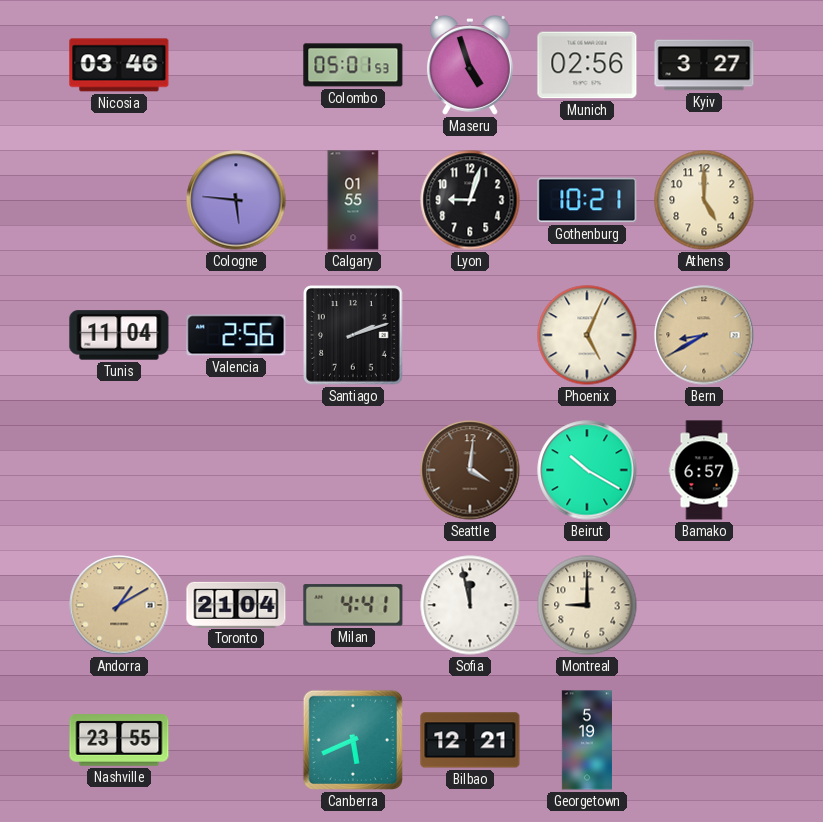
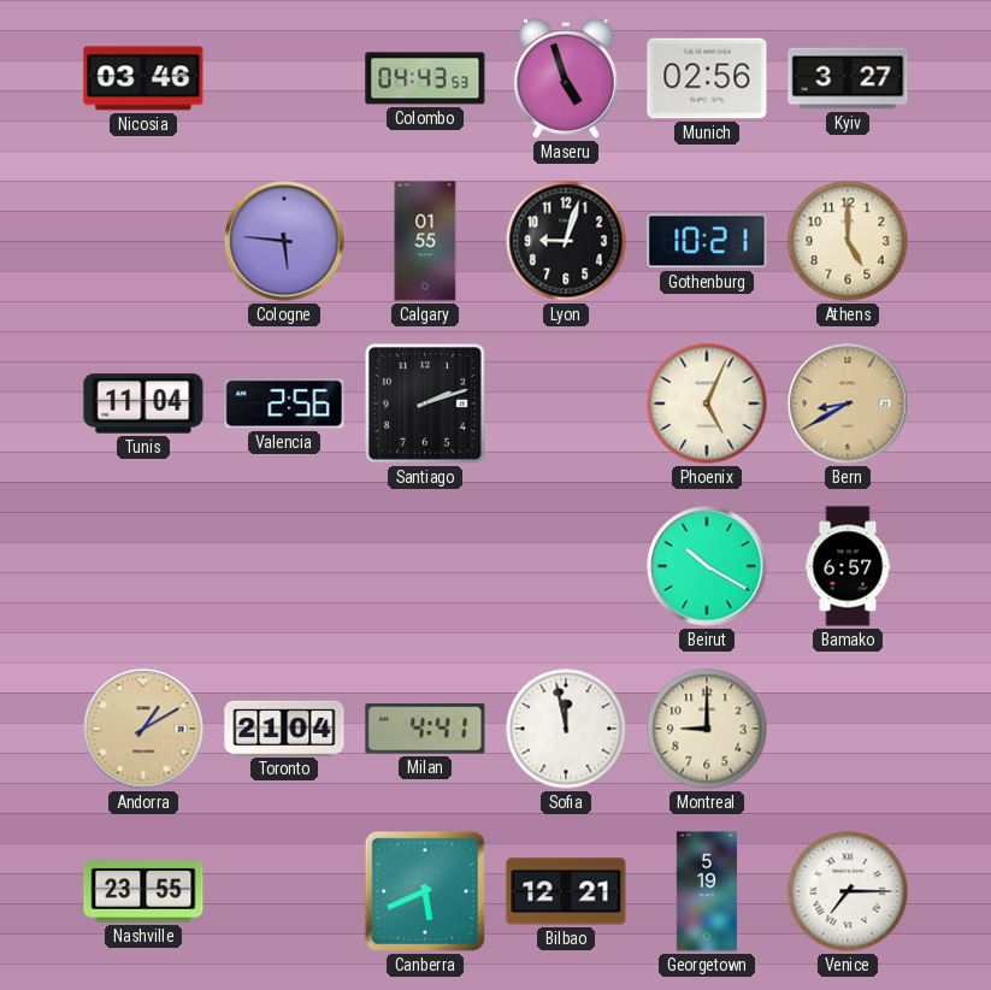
Colombo: 05:01 -> 04:43 (425, 78)
Seattle: 4:01 -> none (470, 470)
Venice: none -> 7:15 (848, 891)
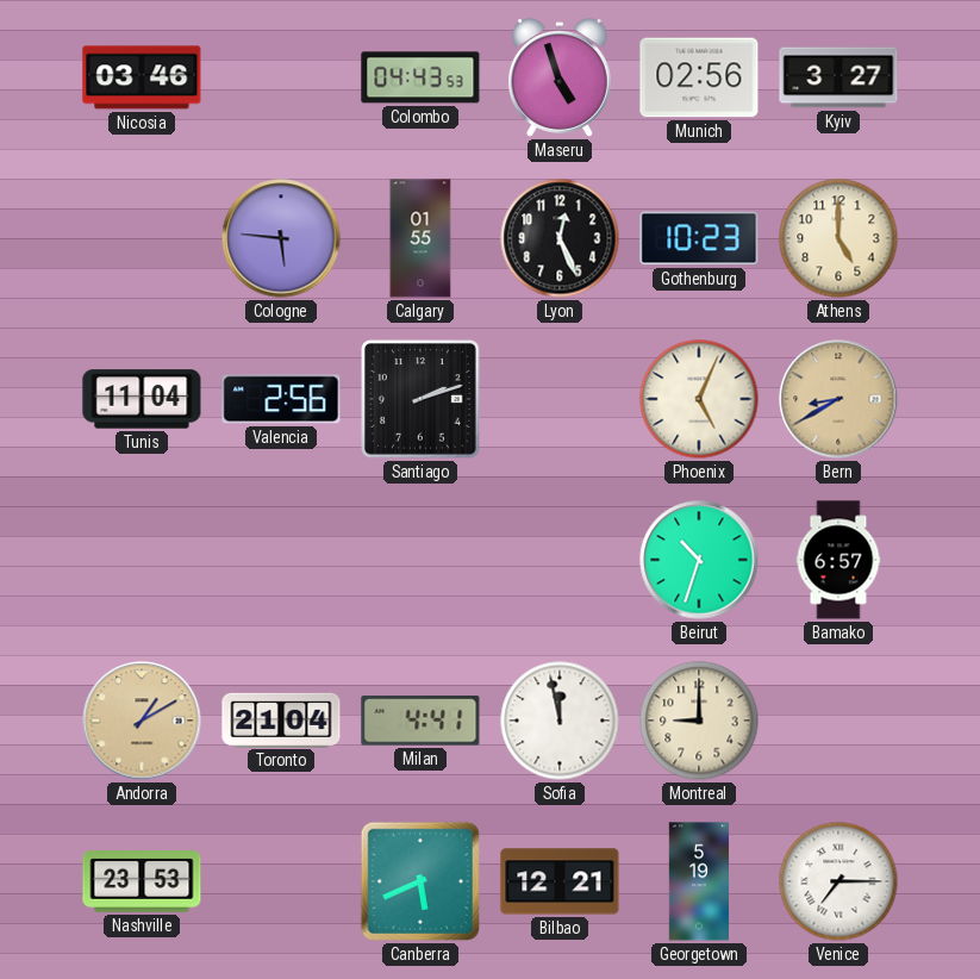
Lyon: 9:03 -> 12:26 (560, 238)
Gothenburg: 10:21 -> 10:23 (699, 238)
Beirut: 10:20 -> 10:33 (699, 560)
Nashville: 23:55 -> 23:53 (142, 881)
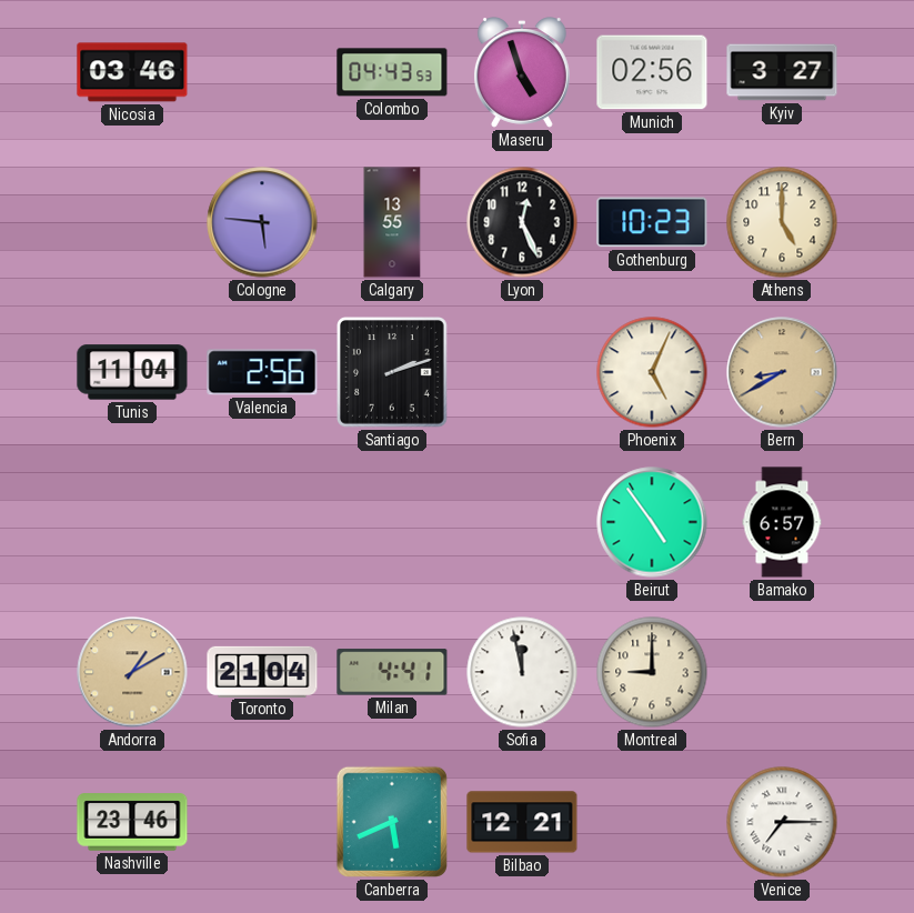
Calgary: 01:55 -> 13:55 (392, 222)
Beirut: 10:33 -> 4:54 (652, 522)
Nashville: 23:53 -> 23:46 (132, 822)
Georgetown: 5:19 -> none (699, 881)
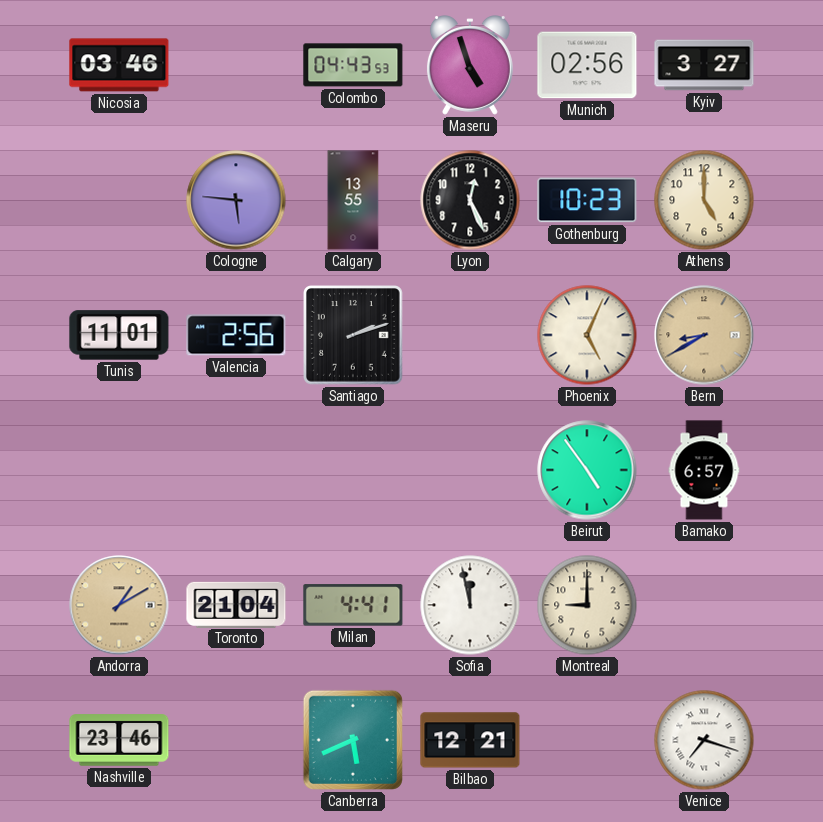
Tunis: 11:04 -> 11:01 (119, 335)
Venice: 7:15 -> 7:18 (704, 740)
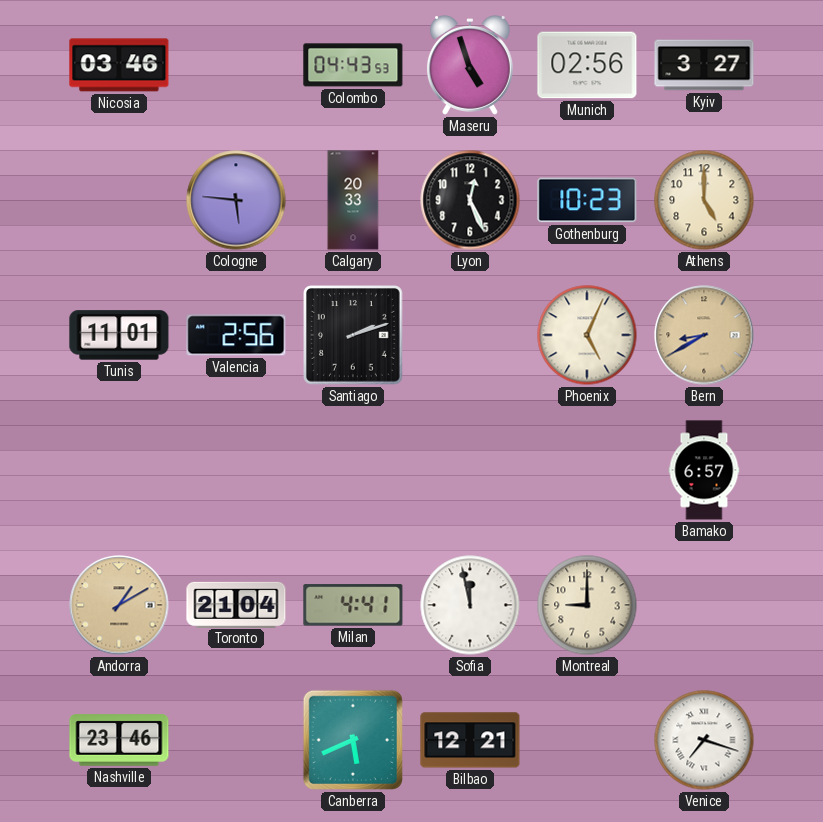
Calgary: 13:55 -> 20:33 (353, 200)
Beirut: 4:54 -> none (587, 470)
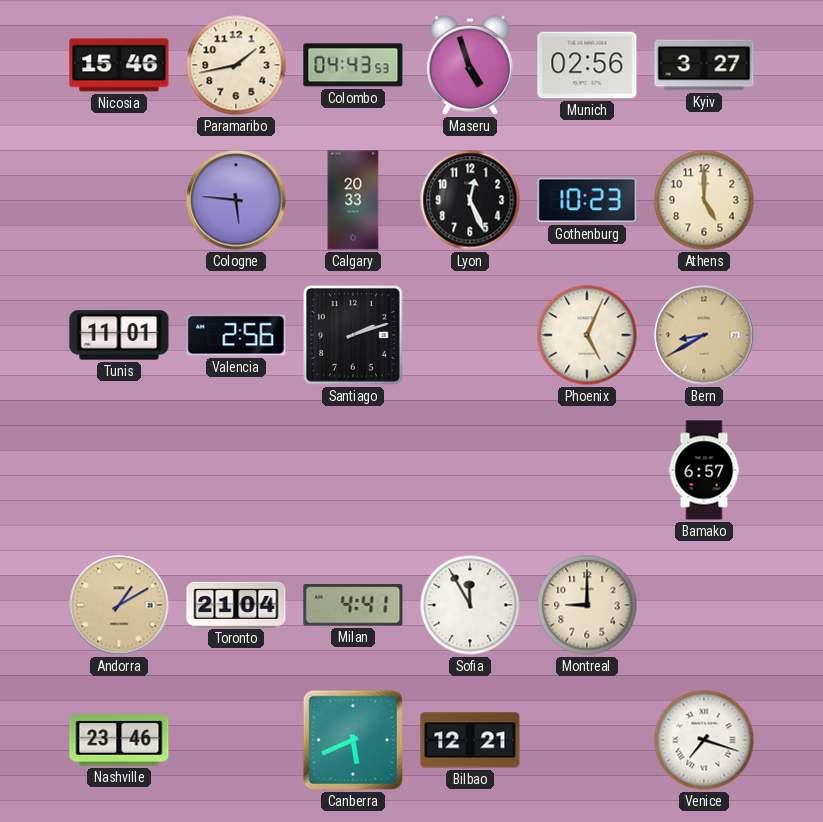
Nicosia: 03:46 -> 15:46 (119, 65)
Paramaribo: none -> 1:43 (236, 65)
Sofia: 11:58 -> 11:55 (470, 605)
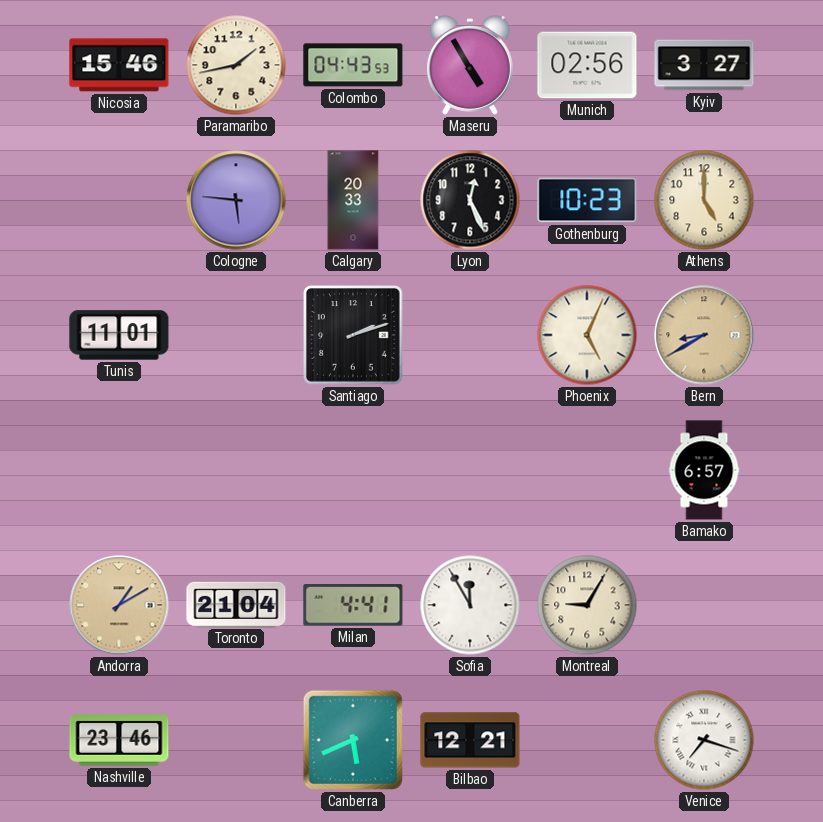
Maseru: 4:57 -> 4:55 (470, 65)
Valencia: 2:56 -> none (236, 335)
Montreal: 9:00 -> 9:05 (587, 605)
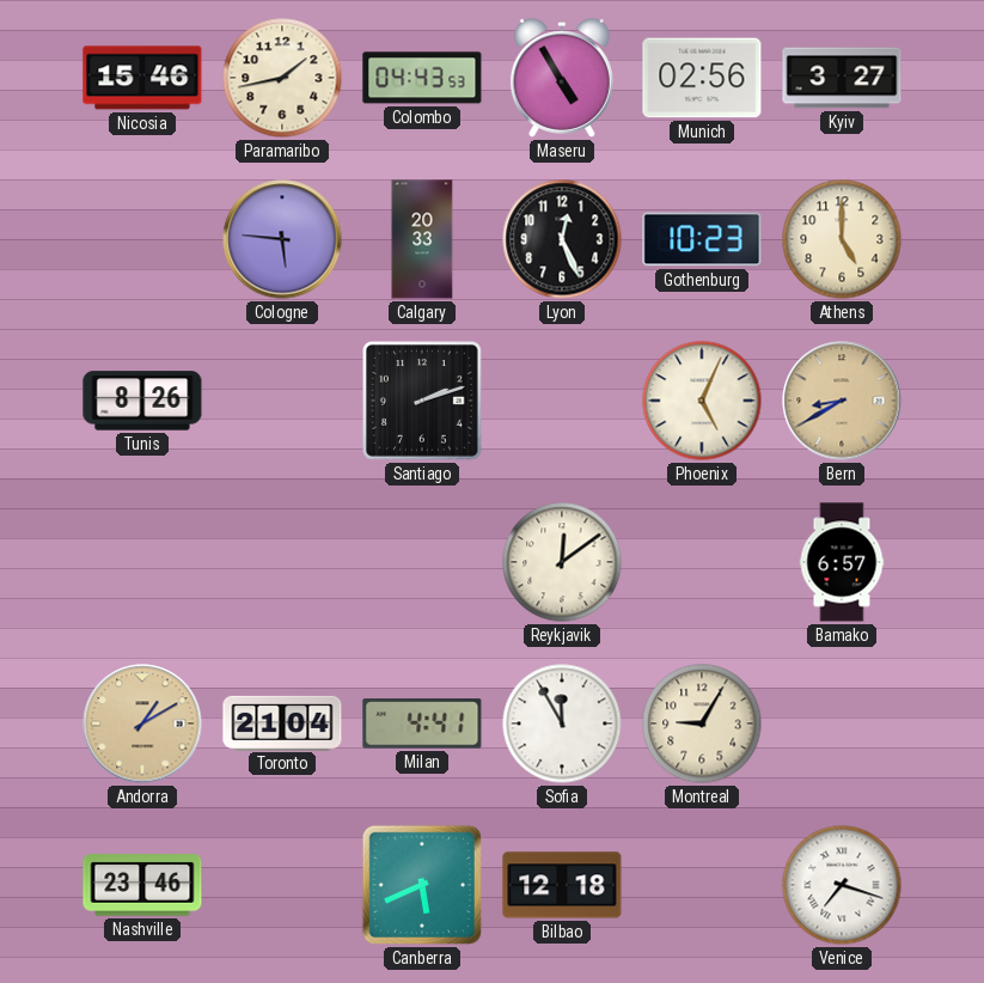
Tunis: 11:01 -> 8:26 (142, 401)
Reykjavik: none -> 12:09 (562, 562)
Bilbao: 12:21 -> 12:18 (562, 885)
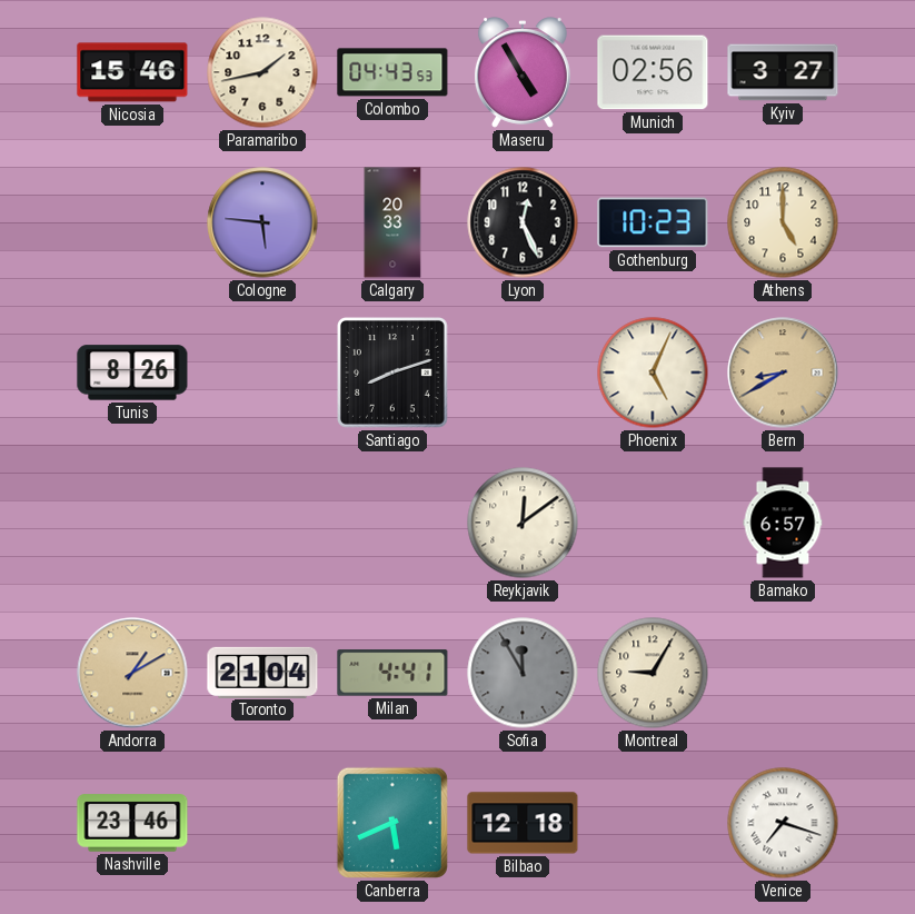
Santiago: 2:12 -> 8:12 (394, 374)
Sofia dial: white -> grey (523, 673)
